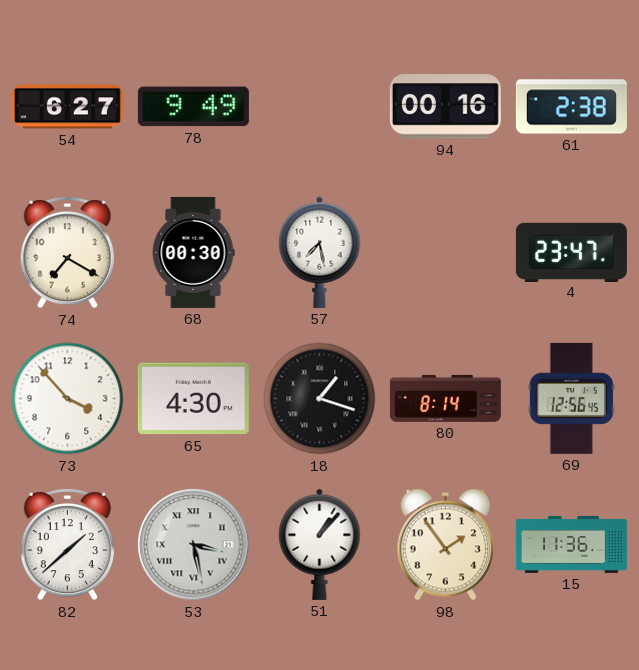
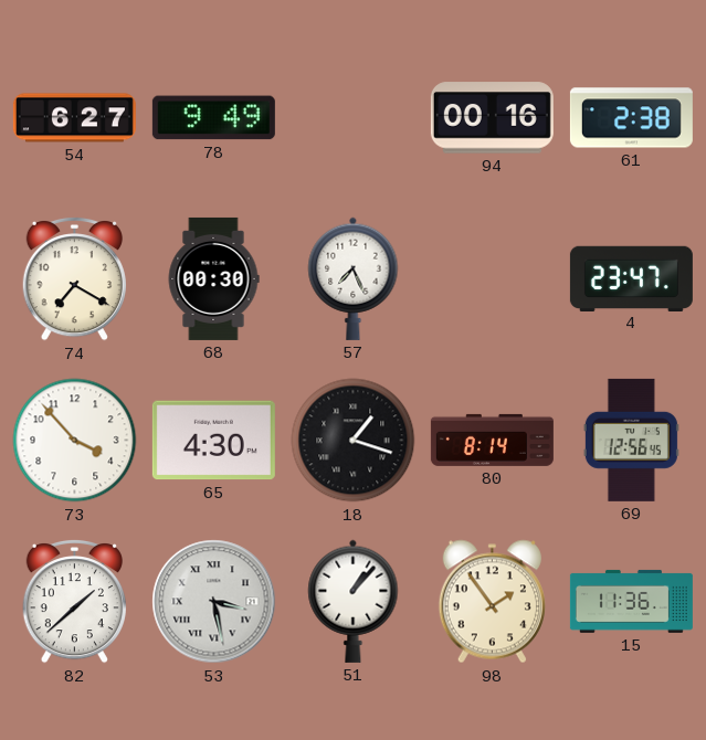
57: 7:28 -> 7:26 (354, 278)
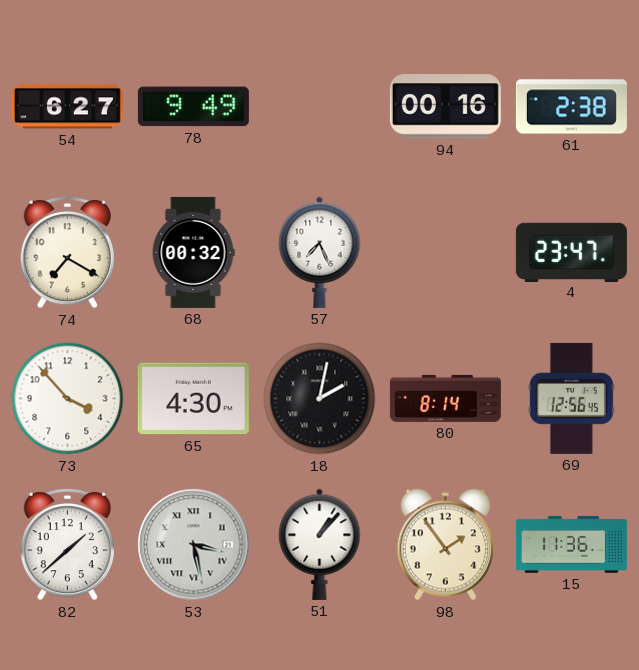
68: 00:30 -> 00:32 (193, 252)
18: 1:18 -> 2:02 (320, 399)
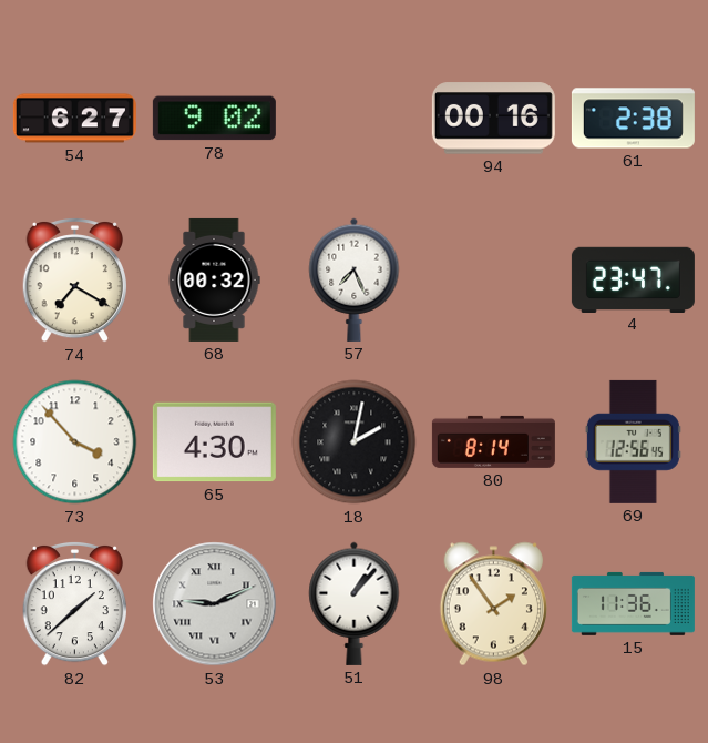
78: 9:49 -> 9:02 (214, 119)
53: 3:28 -> 9:11 (215, 604)
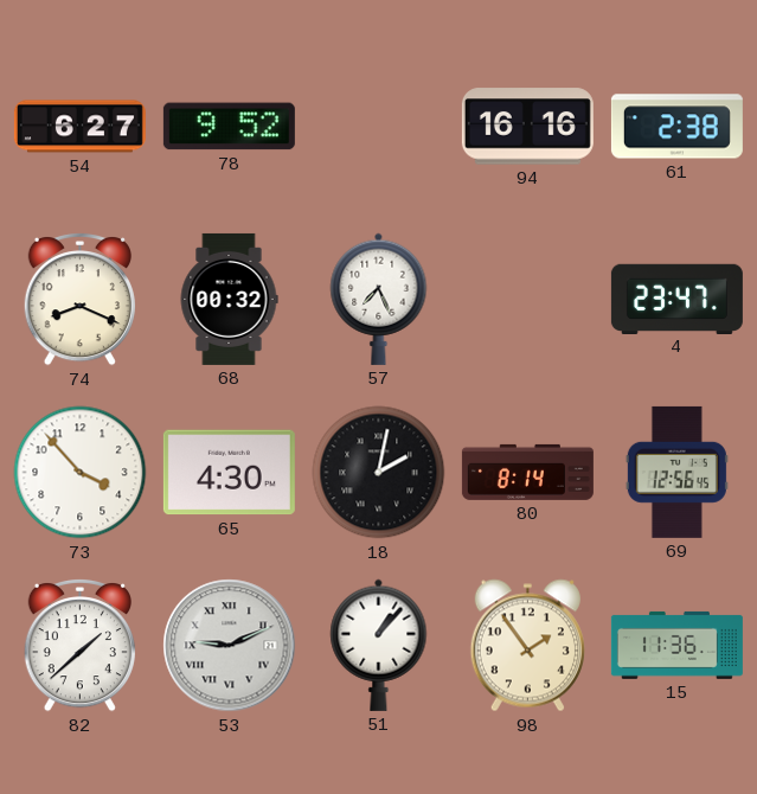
78: 9:02 -> 9:52 (229, 127)
94: 00:16 -> 16:16 (527, 127)
74: 7:20 -> 8:19 (79, 299)
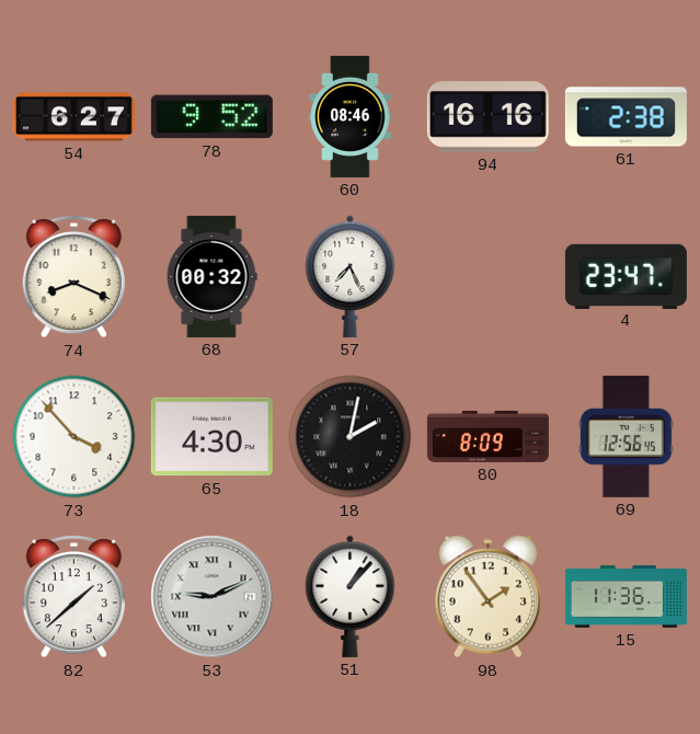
60: none -> 08:46 (351, 116)
80: 8:14 -> 8:09 (487, 436)
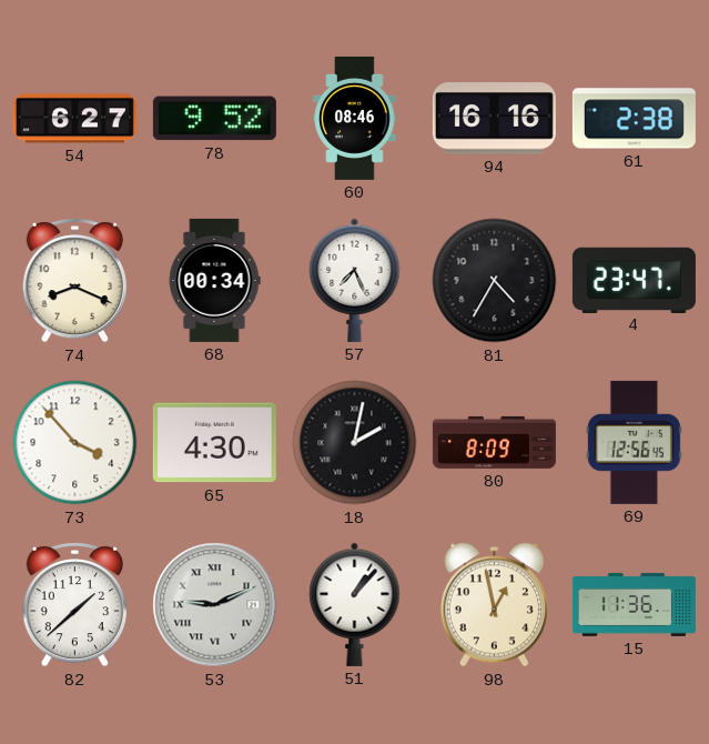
68: 00:32 -> 00:34 (214, 280)
81: none -> 4:35 (495, 281)
98: 1:54 -> 12:58 (494, 605)
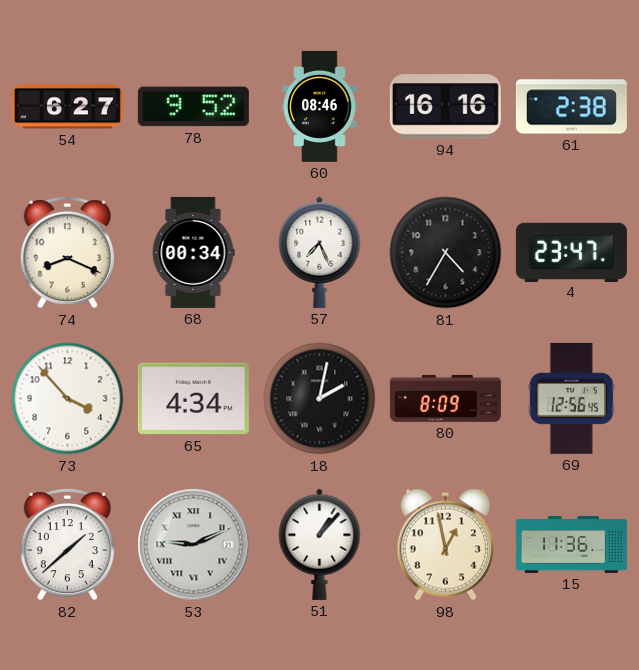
65: 4:30 -> 4:34 (193, 399)
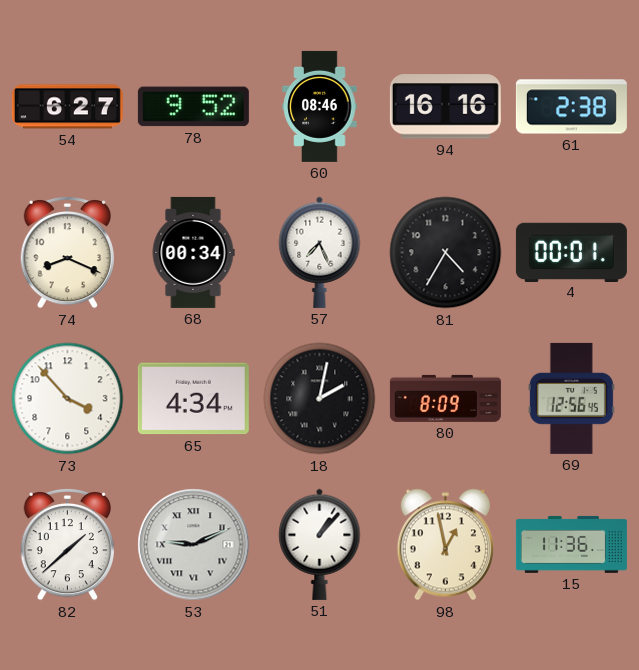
4: 23:47 -> 00:01 (571, 252)
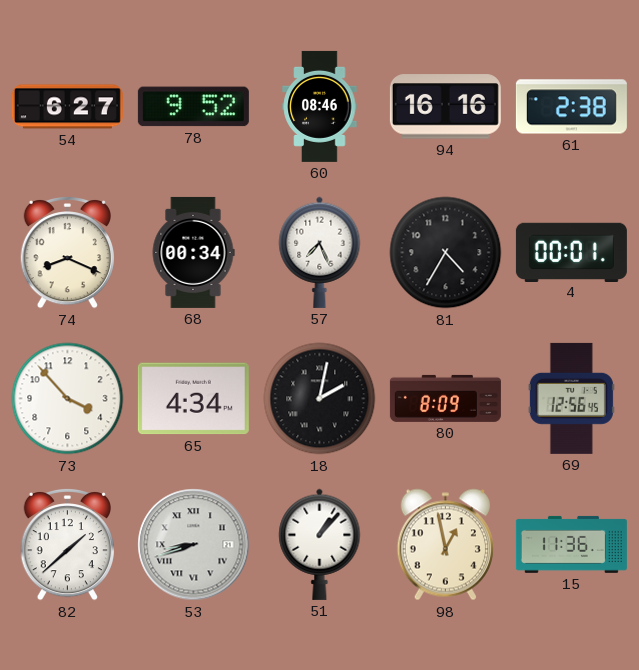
53: 9:11 -> 8:42 (194, 545)
